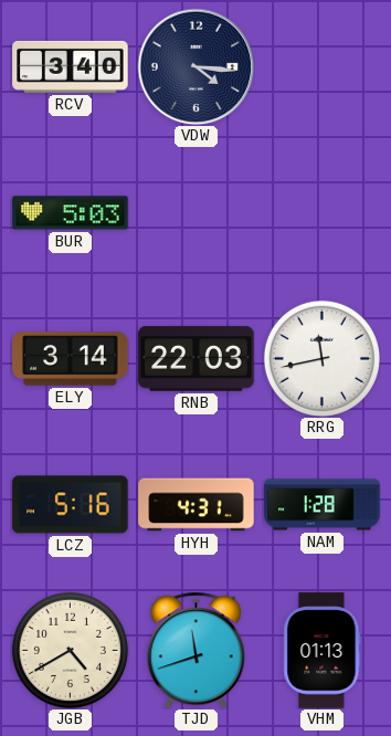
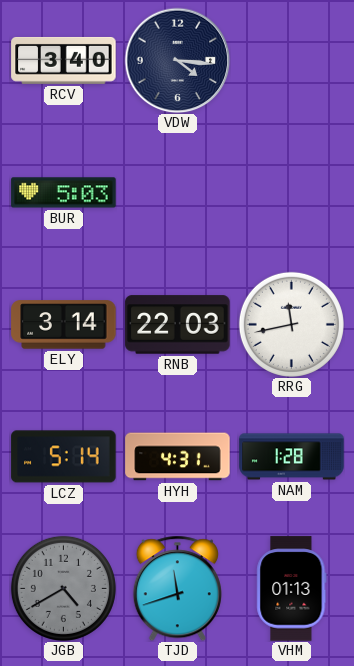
LCZ: 5:16 -> 5:14 (64, 457)
JGB dial: cream -> grey (63, 588)
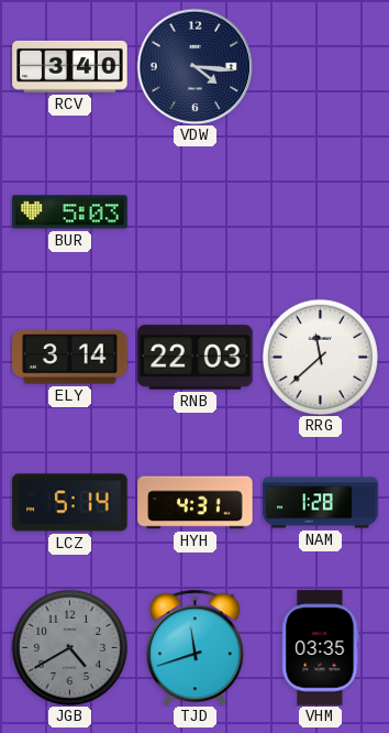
RRG: 11:43 -> 11:38 (320, 357)
VHM: 01:13 -> 03:35 (321, 648)
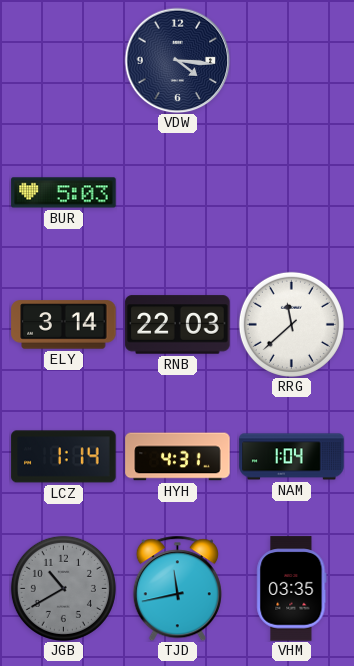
RCV: 3:40 -> none (70, 66)
LCZ: 5:14 -> 1:14 (64, 457)
NAM: 1:28 -> 1:04 (292, 457)
JGB: 4:40 -> 10:40 (63, 588)
TJD: 11:42 -> 11:43 (177, 588)
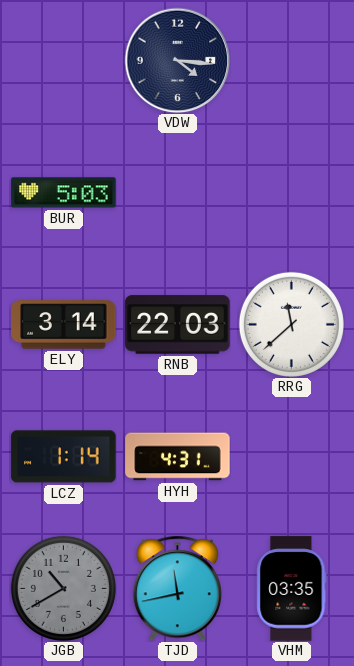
NAM: 1:04 -> none (292, 457)
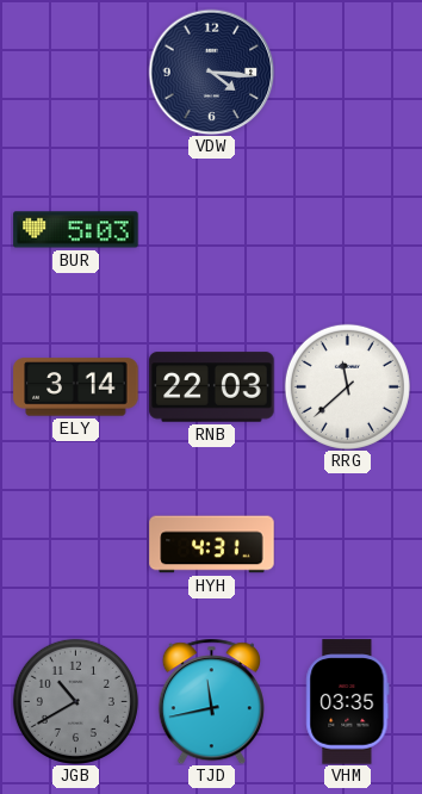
LCZ: 1:14 -> none (64, 457)
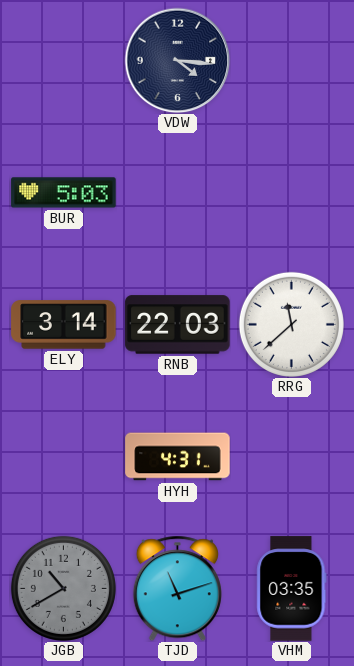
TJD: 11:43 -> 11:12 (177, 588)
